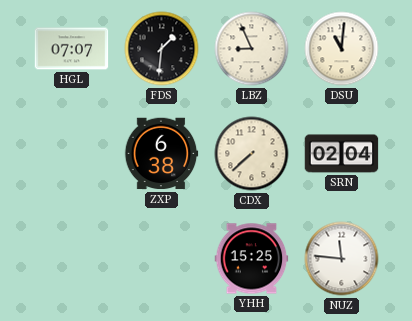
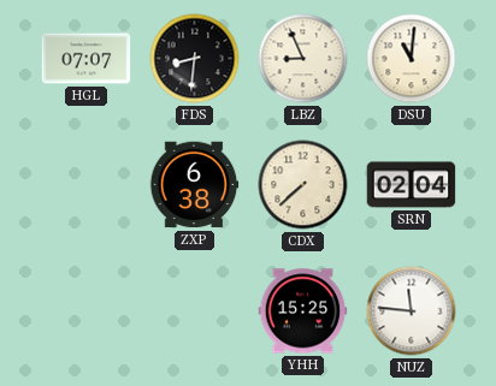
FDS: 1:31 -> 8:31 (195, 59)
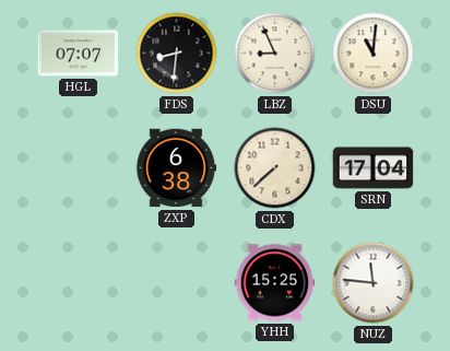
SRN: 02:04 -> 17:04 (374, 168)
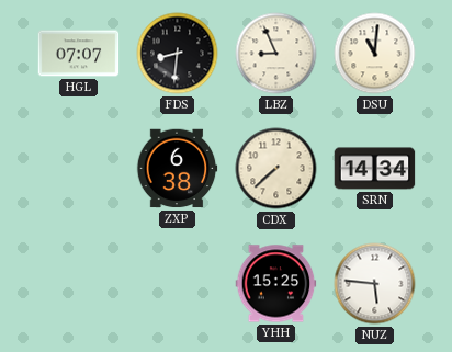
SRN: 17:04 -> 14:34 (375, 169)
NUZ: 11:46 -> 5:46 (375, 284)
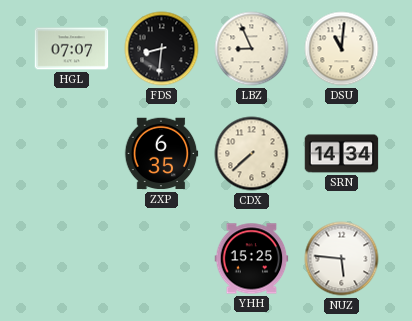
ZXP: 6:38 -> 6:35 (161, 154)
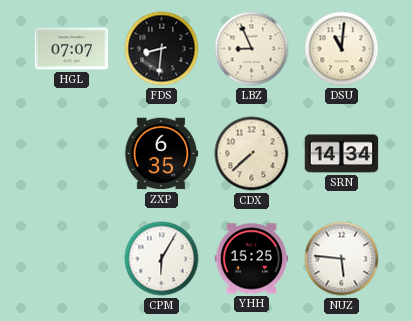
CPM: none -> 6:05 (162, 259)
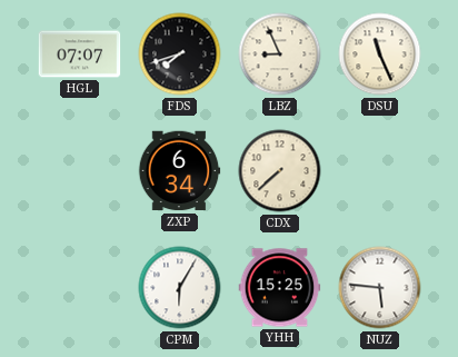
FDS: 8:31 -> 7:42 (180, 54)
DSU: 11:01 -> 11:26 (380, 54)
ZXP: 6:35 -> 6:34 (179, 171)
SRN: 14:34 -> none (342, 154)
